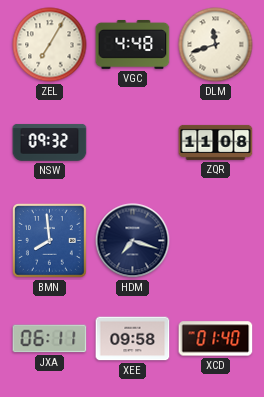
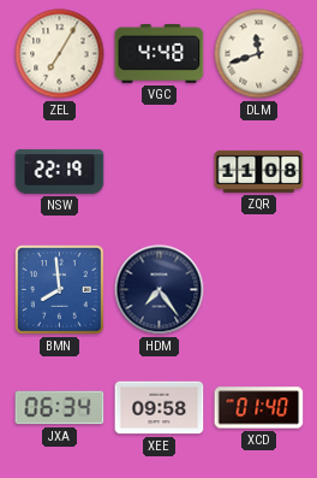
NSW: 09:32 -> 22:19 (60, 172)
HDM: 7:18 -> 7:24 (160, 290)
JXA: 06:11 -> 06:34 (60, 408)
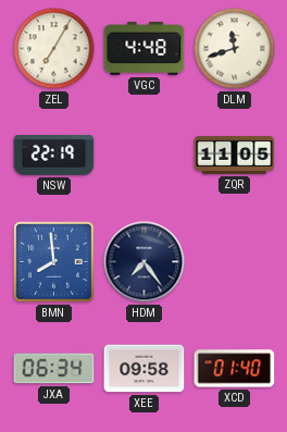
ZQR: 11:08 -> 11:05 (235, 155)
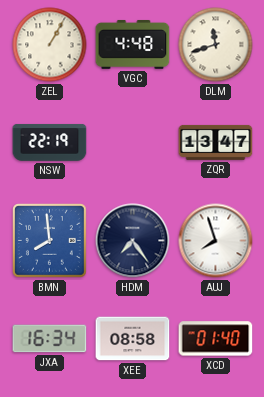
ZEL: 7:05 -> 1:05 (50, 45)
ZQR: 11:05 -> 13:47 (216, 142)
AUJ: none -> 7:57 (216, 241)
JXA: 06:34 -> 16:34 (50, 339)
XEE: 09:58 -> 08:58 (133, 339)
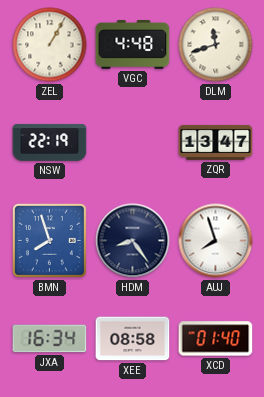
BMN: 7:59 -> 7:57 (50, 241)
HDM: 7:24 -> 8:24 (133, 241)
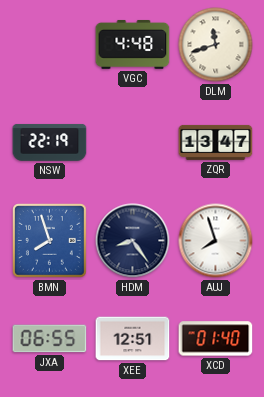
ZEL: 1:05 -> none (50, 45)
JXA: 16:34 -> 06:55 (50, 339)
XEE: 08:58 -> 12:51 (133, 339)
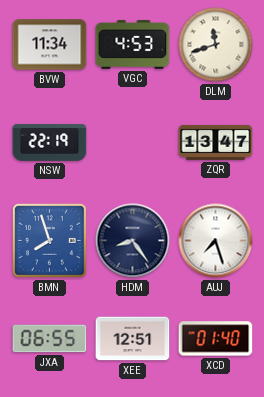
BVW: none -> 11:34 (50, 45)
VGC: 4:48 -> 4:53 (133, 44)
AUJ: 7:57 -> 7:27 (216, 241)
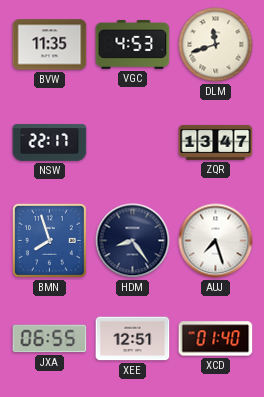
BVW: 11:34 -> 11:35 (50, 45)
NSW: 22:19 -> 22:17 (50, 143)
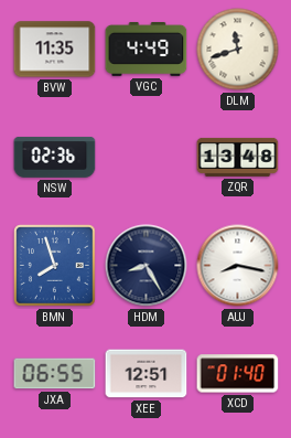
VGC: 4:53 -> 4:49 (147, 49)
NSW: 22:17 -> 02:36 (55, 158)
ZQR: 13:47 -> 13:48 (238, 157)
HDM: 8:24 -> 8:25 (147, 266)
AUJ: 7:27 -> 8:17 (238, 266)
